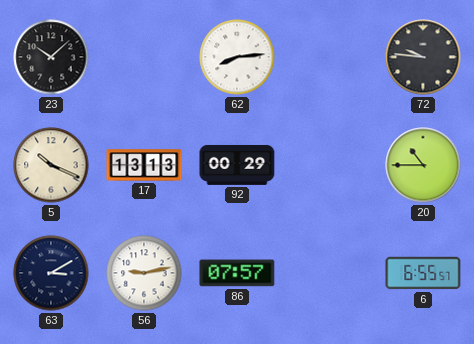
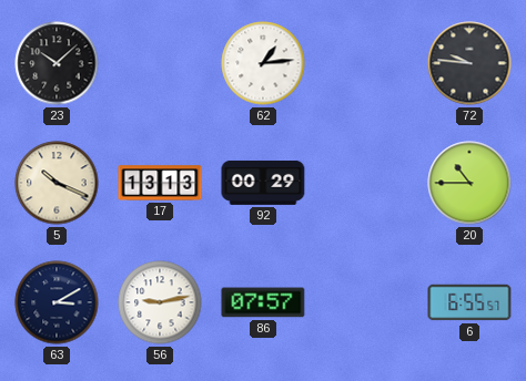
62: 8:14 -> 1:14 (263, 63)
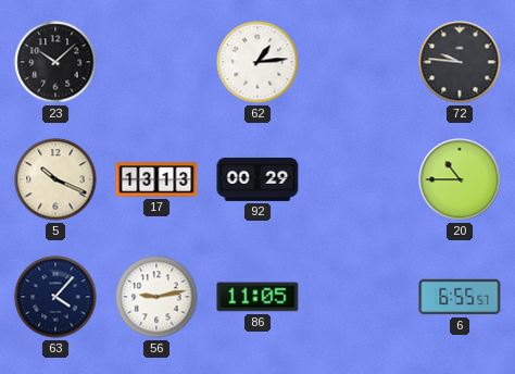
63: 3:10 -> 4:07 (55, 297)
86: 07:57 -> 11:05 (257, 297)
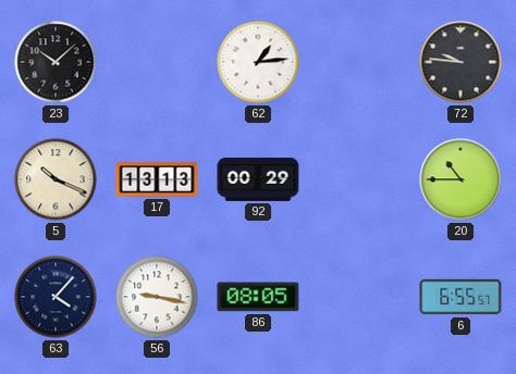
56: 9:13 -> 9:17 (157, 297)
86: 11:05 -> 08:05 (258, 297)
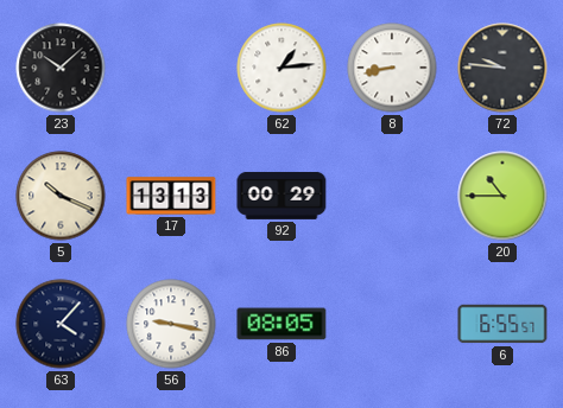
8: none -> 8:43 (392, 68)
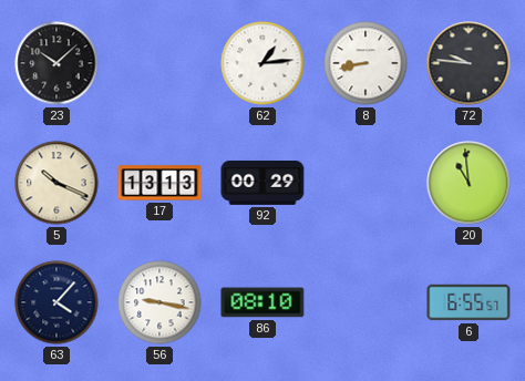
20: 10:45 -> 10:59 (469, 183)
86: 08:05 -> 08:10 (262, 302)
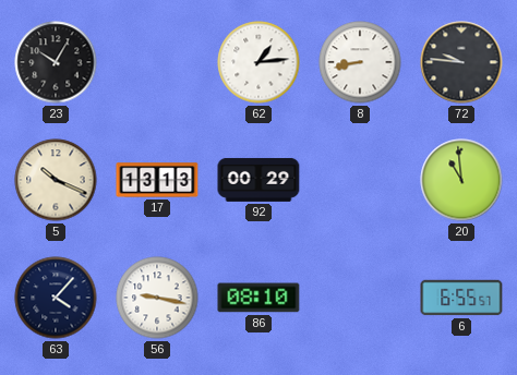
23: 10:08 -> 10:05 (56, 62)
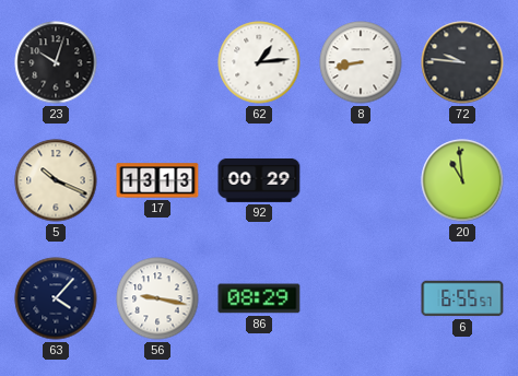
23: 10:05 -> 10:03 (56, 62)
86: 08:10 -> 08:29 (259, 298)
